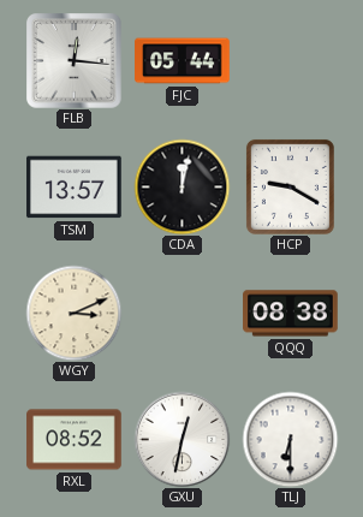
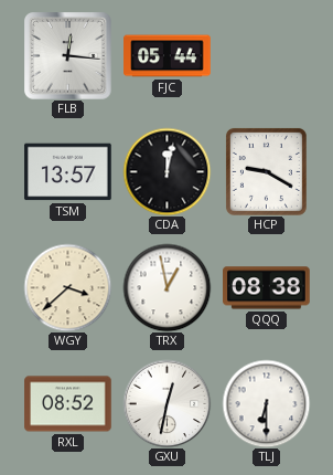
WGY: 3:11 -> 3:38 (67, 287)
TRX: none -> 12:58 (166, 287)
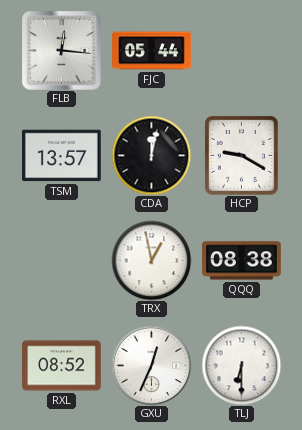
WGY: 3:38 -> none (67, 287)
GXU: 12:32 -> 12:34 (151, 365)
